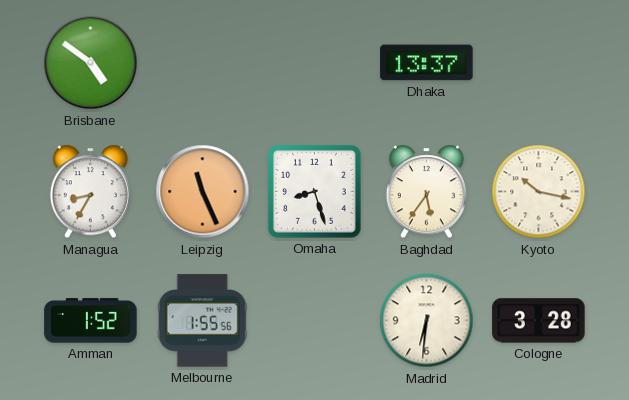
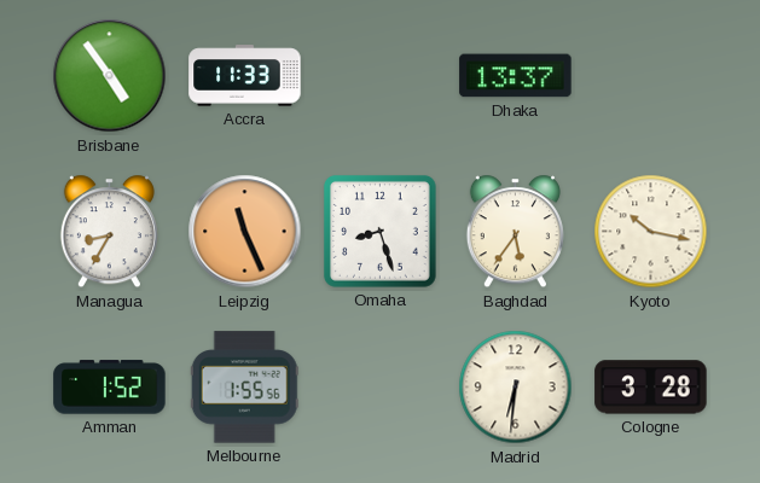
Brisbane: 4:51 -> 4:54 (110, 76)
Accra: none -> 11:33 (245, 76)
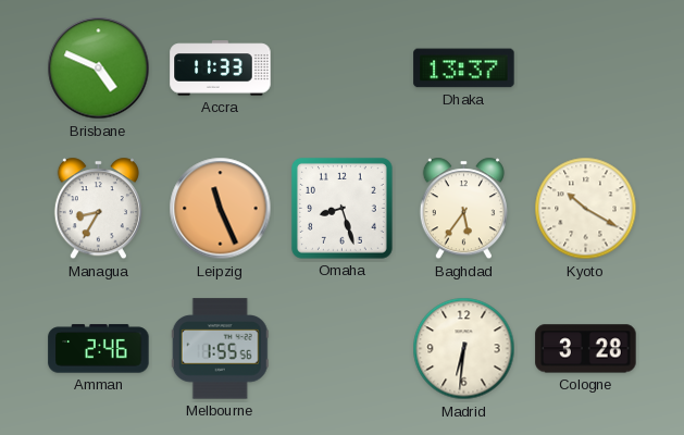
Brisbane: 4:54 -> 4:49 (99, 69)
Kyoto: 10:17 -> 10:20 (586, 209)
Amman: 1:52 -> 2:46 (99, 349)
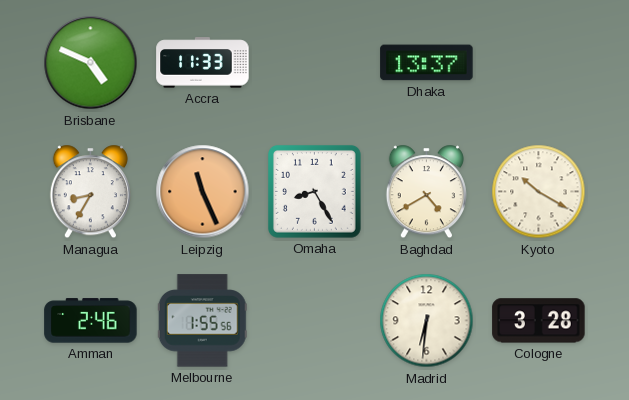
Omaha: 8:27 -> 8:25 (314, 191)
Baghdad: 5:36 -> 4:40 (426, 192)
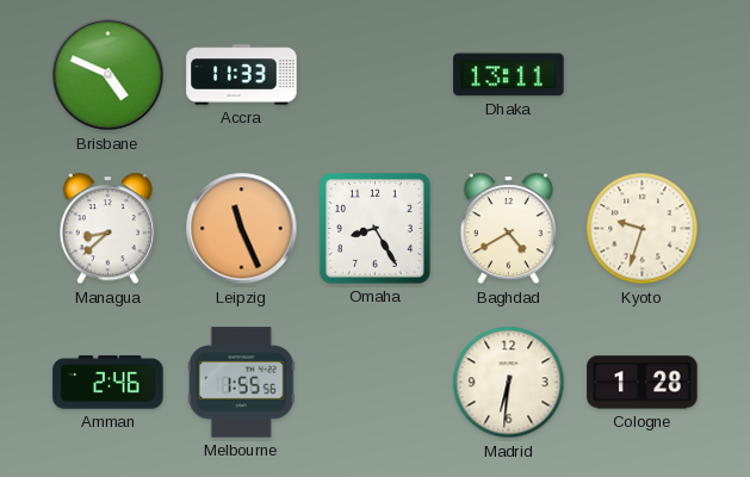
Dhaka: 13:37 -> 13:11 (509, 75)
Managua: 8:35 -> 8:38 (107, 229)
Kyoto: 10:20 -> 9:33 (643, 229)
Cologne: 3:28 -> 1:28 (643, 383)
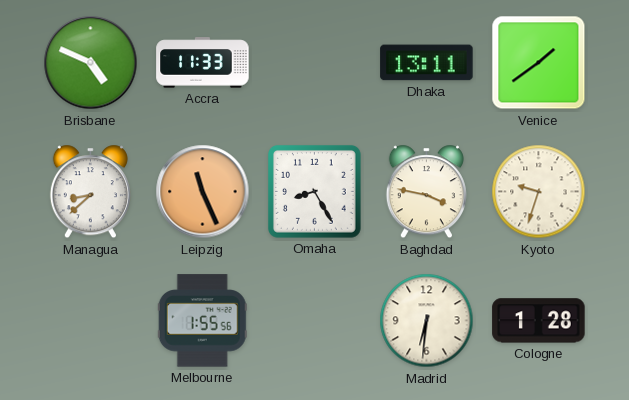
Venice: none -> 1:39 (539, 63)
Baghdad: 4:40 -> 3:47 (426, 192)
Amman: 2:46 -> none (109, 383)
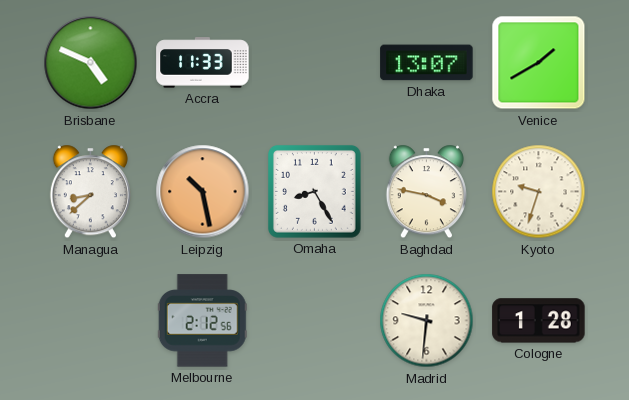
Dhaka: 13:11 -> 13:07 (427, 63)
Venice: 1:39 -> 1:40 (539, 63)
Leipzig: 11:26 -> 10:28 (203, 192)
Melbourne: 1:55 -> 2:12 (202, 321)
Madrid: 6:31 -> 9:31 (427, 321)
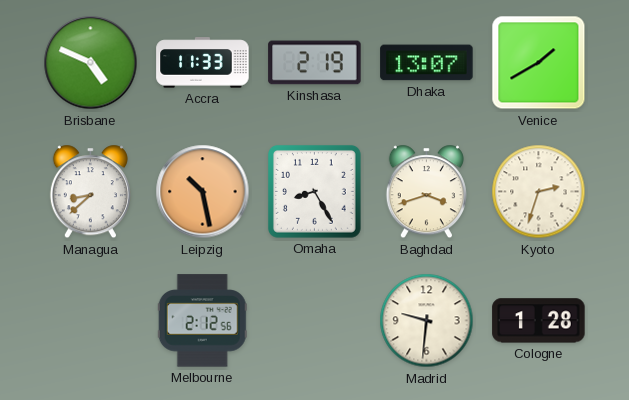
Kinshasa: none -> 2:19 (315, 63)
Baghdad: 3:47 -> 3:42 (426, 192)
Kyoto: 9:33 -> 2:33 (539, 192)
